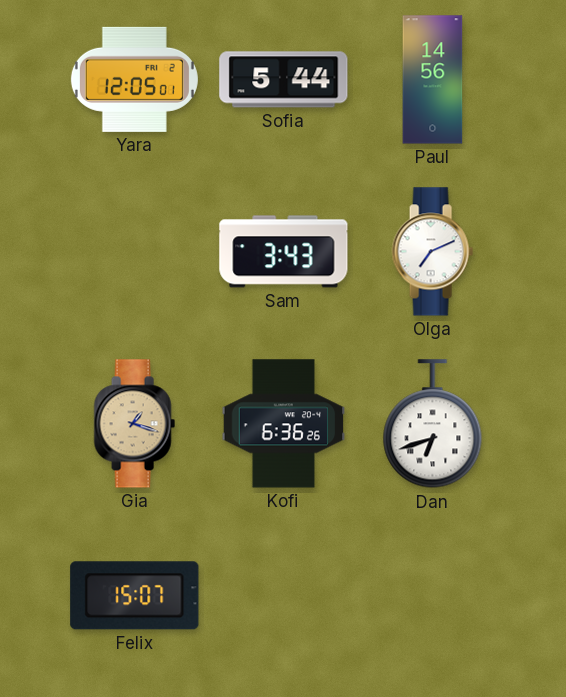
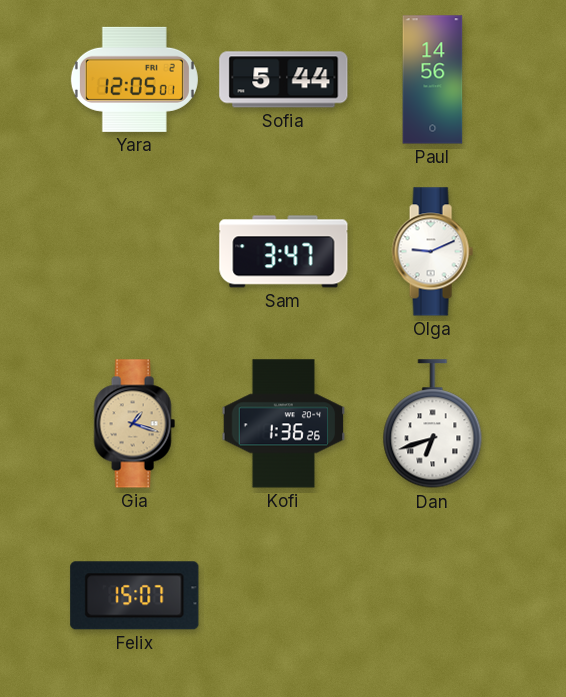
Sam: 3:43 -> 3:47 (284, 252)
Olga: 7:11 -> 9:11 (432, 252)
Kofi: 6:36 -> 1:36 (284, 424)
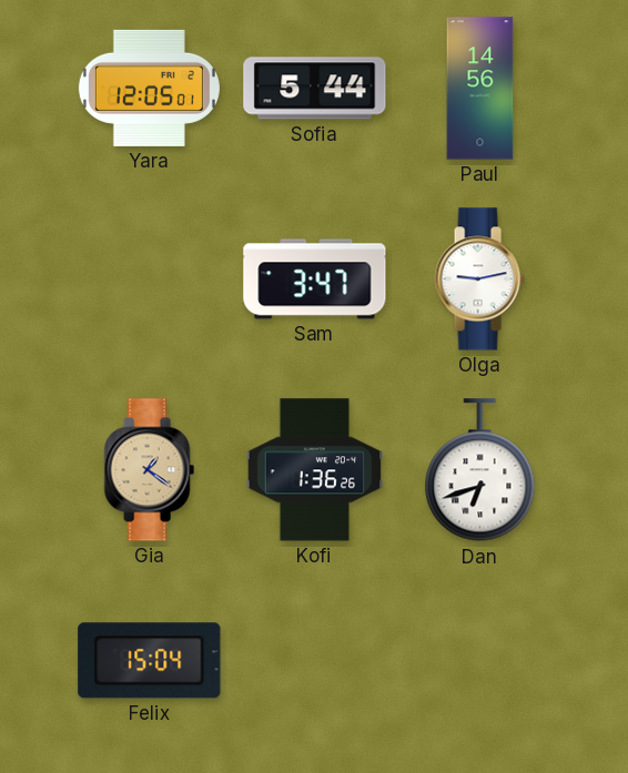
Olga: 9:11 -> 9:13 (479, 279)
Gia: 1:18 -> 1:21 (149, 470)
Felix: 15:07 -> 15:04 (150, 661)
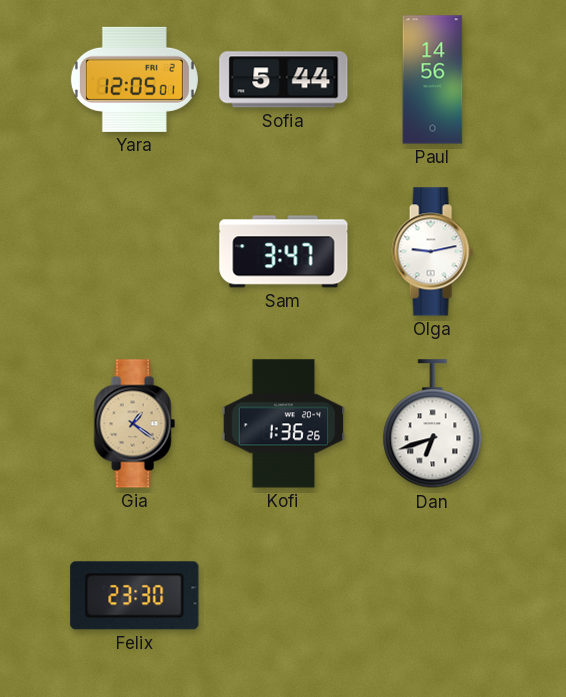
Felix: 15:04 -> 23:30 (135, 596)
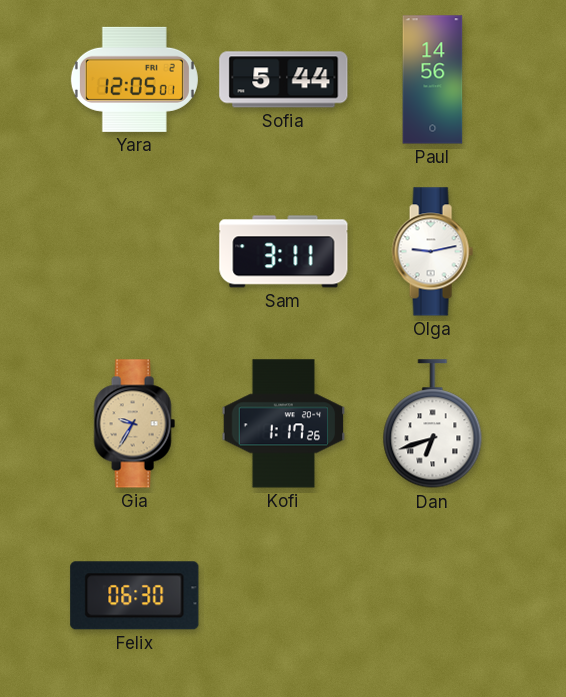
Sam: 3:47 -> 3:11 (284, 252)
Gia: 1:21 -> 9:35 (134, 424)
Kofi: 1:36 -> 1:17 (284, 424)
Felix: 23:30 -> 06:30 (135, 596)
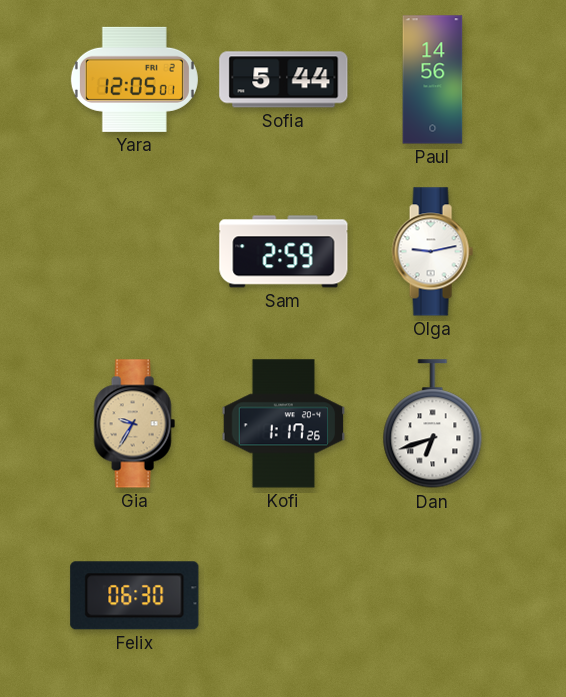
Sam: 3:11 -> 2:59 (284, 252)
